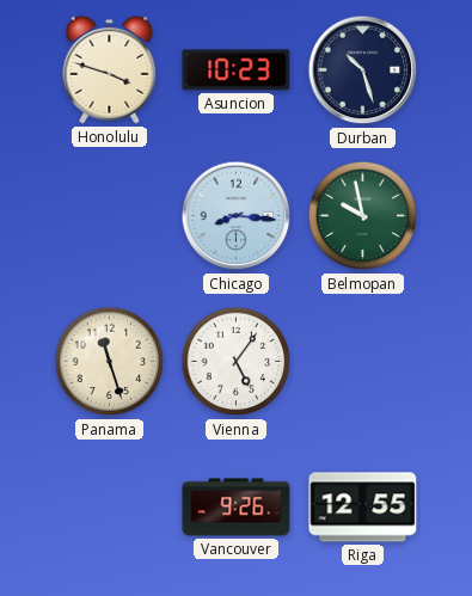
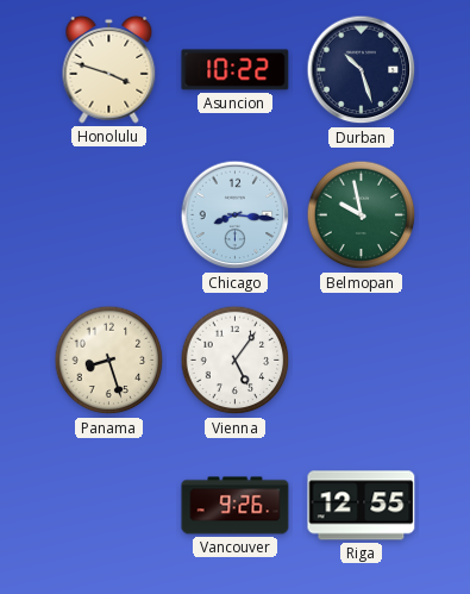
Asuncion: 10:23 -> 10:22 (236, 70)
Panama: 11:27 -> 8:27 (109, 361)
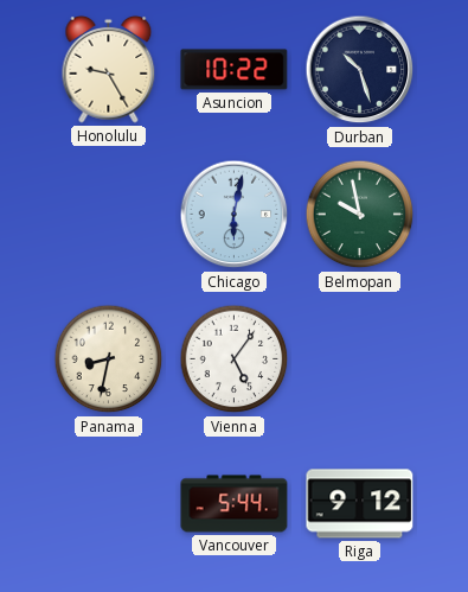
Honolulu: 3:48 -> 9:25 (109, 69)
Chicago: 8:16 -> 6:02 (235, 215)
Panama: 8:27 -> 8:32 (109, 359)
Vancouver: 9:26 -> 5:44 (235, 504)
Riga: 12:55 -> 9:12 (360, 504)
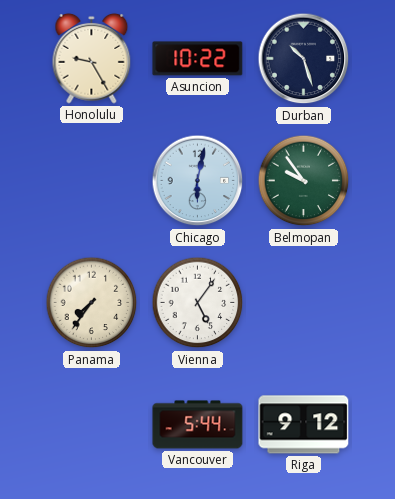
Belmopan: 9:58 -> 9:54 (304, 181)
Panama: 8:32 -> 7:36 (92, 303)
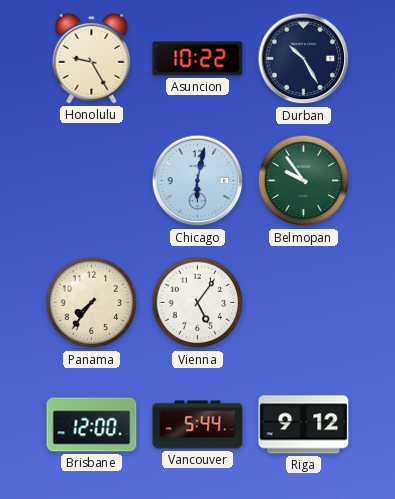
Durban: 10:27 -> 10:25 (304, 59)
Brisbane: none -> 12:00 (92, 425)
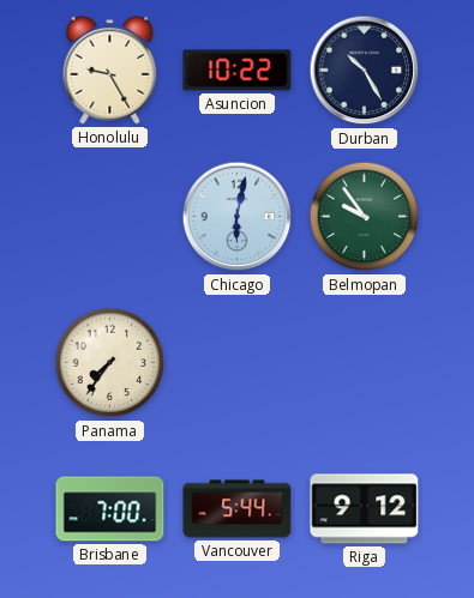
Vienna: 5:06 -> none (198, 303)
Brisbane: 12:00 -> 7:00 (110, 509)
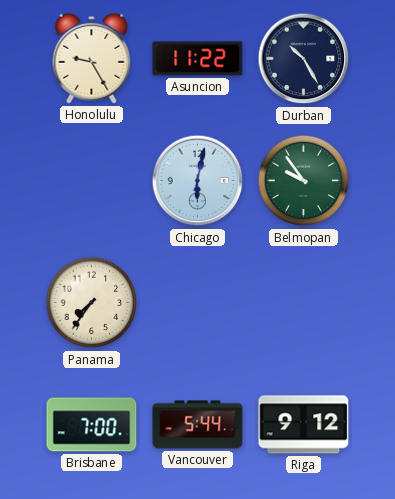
Asuncion: 10:22 -> 11:22 (198, 59)
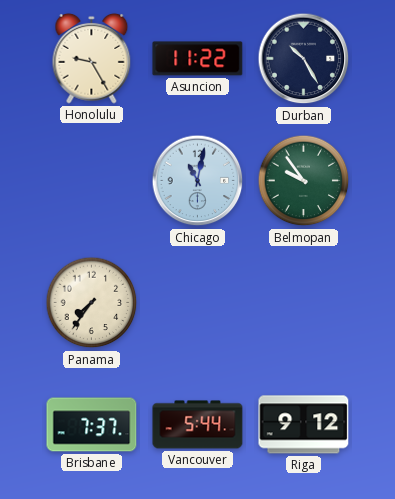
Chicago: 6:02 -> 11:02 (198, 181)
Brisbane: 7:00 -> 7:37 (92, 425)
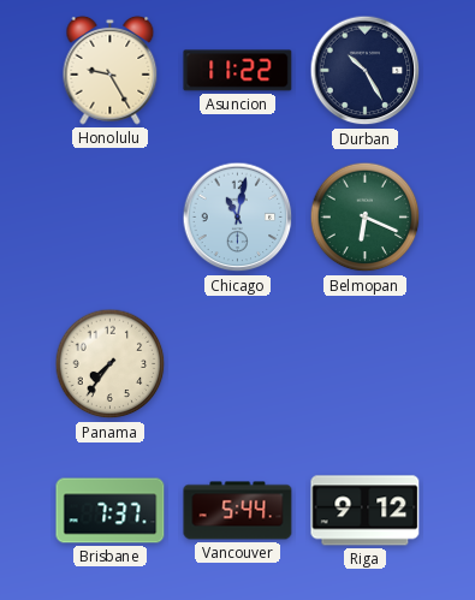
Belmopan: 9:54 -> 6:19 (366, 218)
